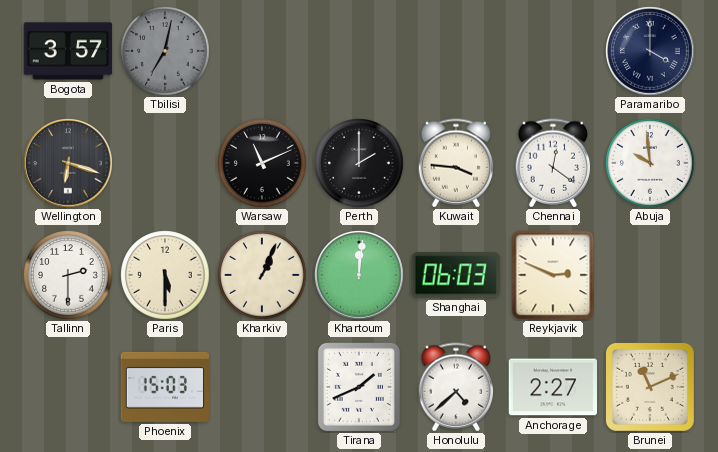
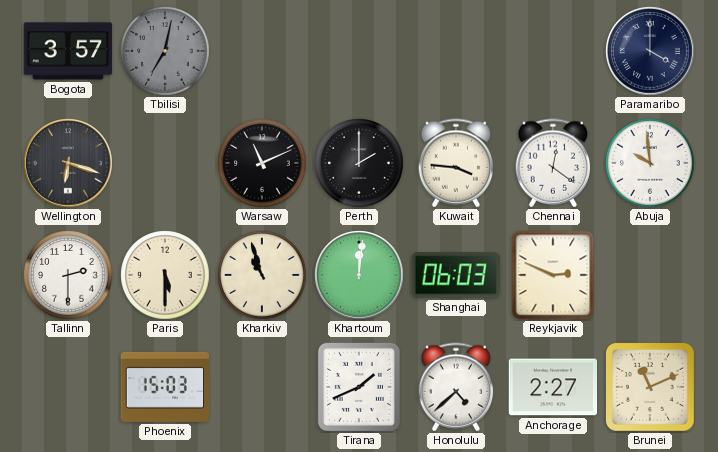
Kharkiv: 1:04 -> 10:57 (262, 275)
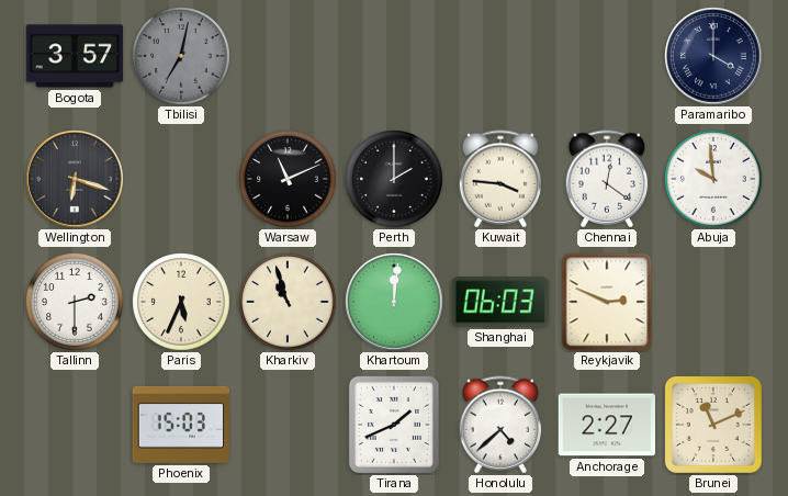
Paris: 5:30 -> 5:34 (181, 302)
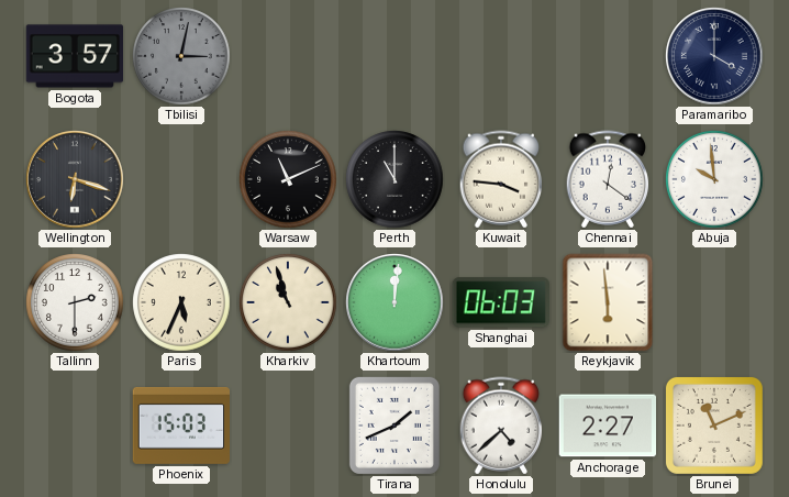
Tbilisi: 7:02 -> 3:02 (181, 56)
Perth: 2:00 -> 11:00 (394, 179)
Reykjavik: 2:49 -> 5:59 (608, 302)
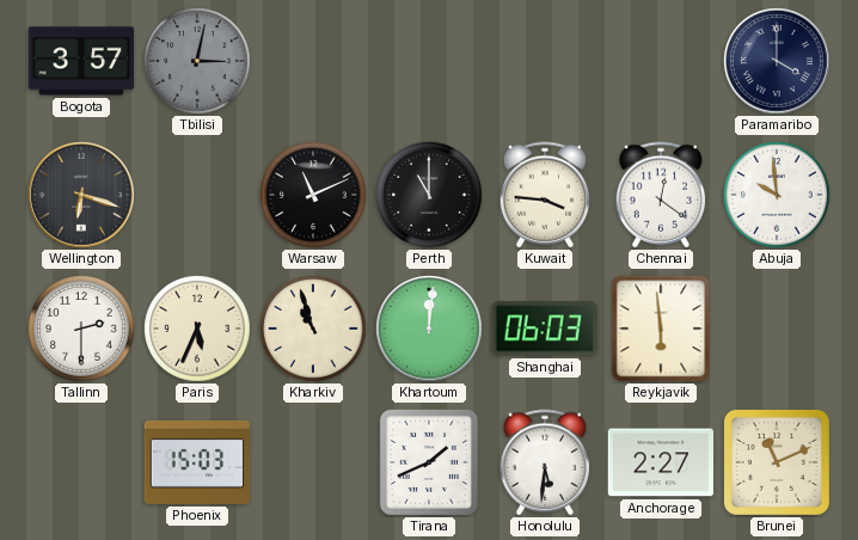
Honolulu: 4:38 -> 5:31 (545, 462)
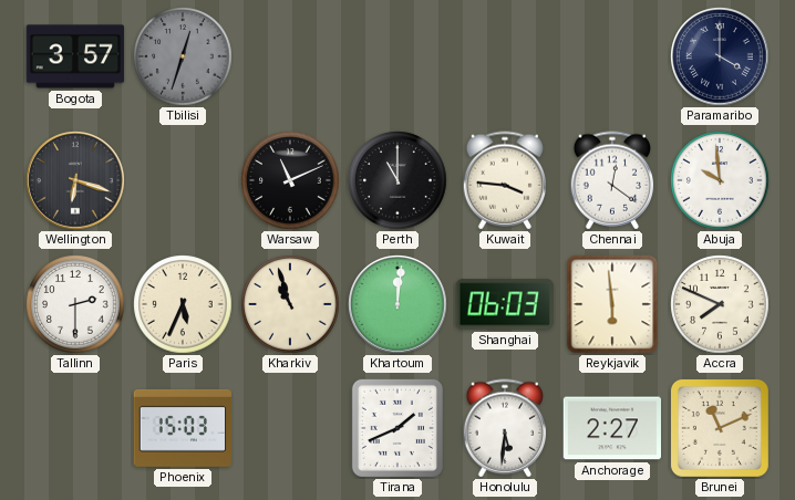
Tbilisi: 3:02 -> 12:33 (183, 56)
Accra: none -> 7:49 (720, 304)
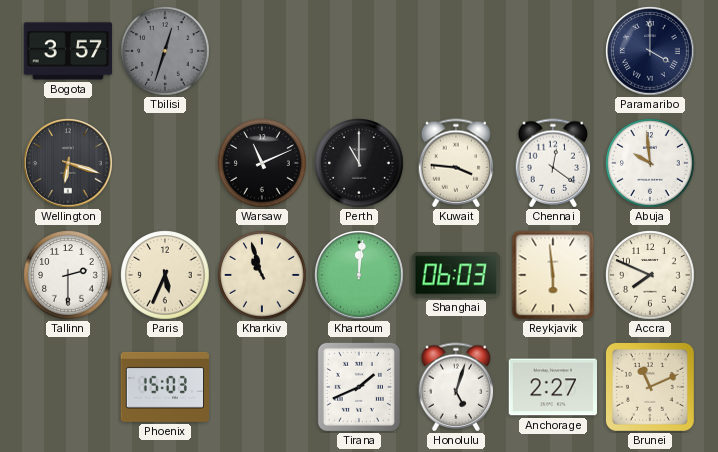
Honolulu: 5:31 -> 5:03 (456, 387)
